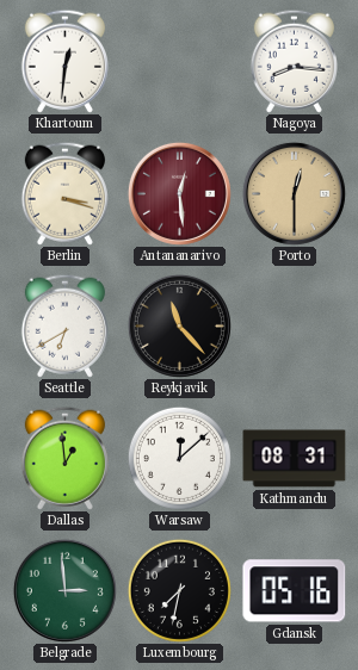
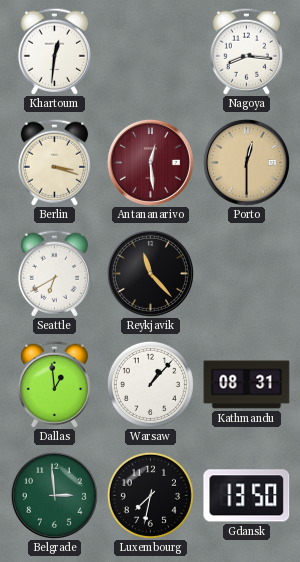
Warsaw: 12:08 -> 1:07 (150, 384)
Gdansk: 05:16 -> 13:50 (247, 496)
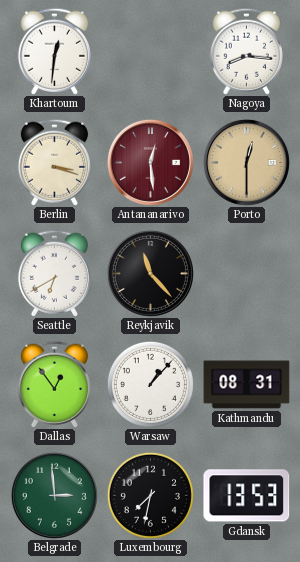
Dallas: 12:59 -> 12:54 (54, 384)
Gdansk: 13:50 -> 13:53 (247, 496)
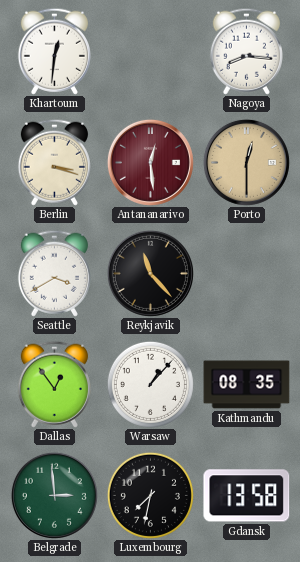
Seattle: 6:40 -> 3:40 (54, 273)
Kathmandu: 08:31 -> 08:35 (247, 385)
Gdansk: 13:53 -> 13:58 (247, 496)
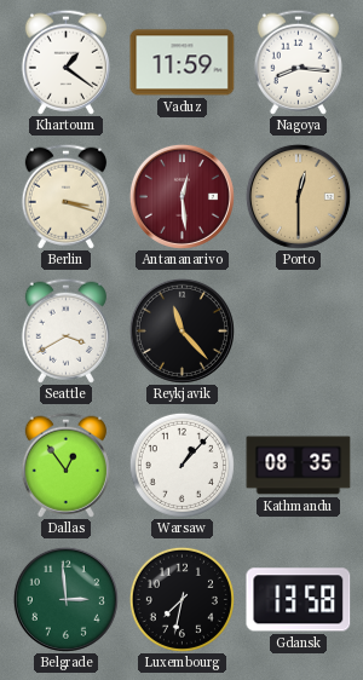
Khartoum: 12:31 -> 1:21 (65, 62)
Vaduz: none -> 11:59 (183, 63)
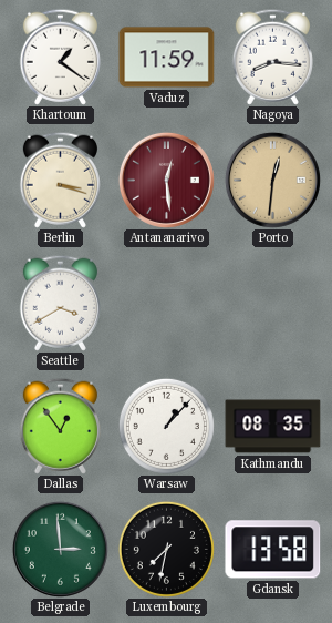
Porto: 12:30 -> 12:31 (272, 180)
Reykjavik: 11:23 -> none (181, 330)
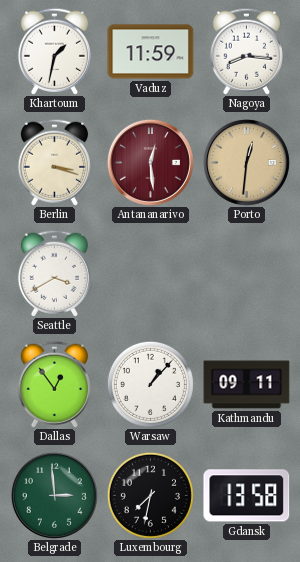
Khartoum: 1:21 -> 1:32 (54, 51)
Kathmandu: 08:35 -> 09:11 (247, 385)
